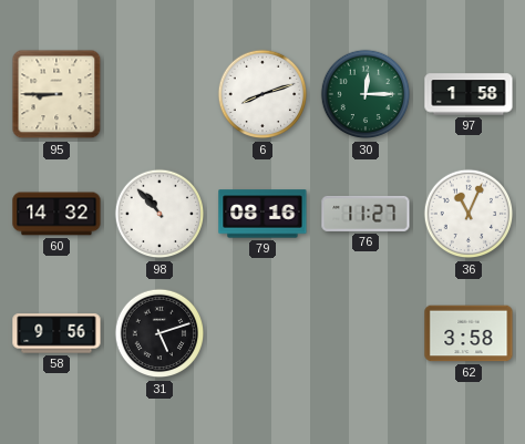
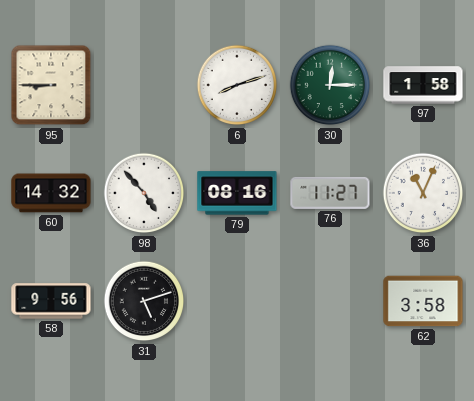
98: 10:53 -> 4:53 (144, 193)
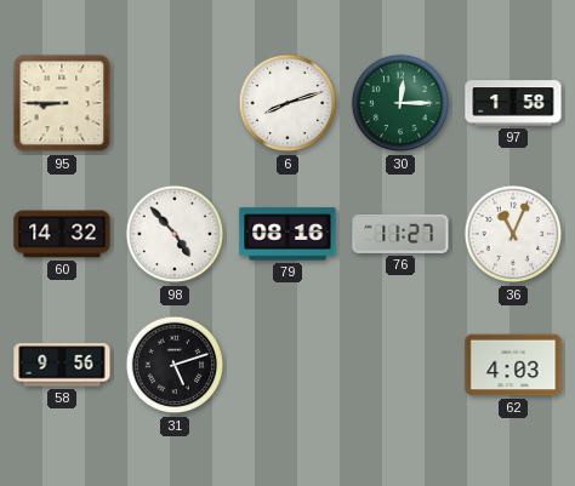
62: 3:58 -> 4:03 (513, 365)
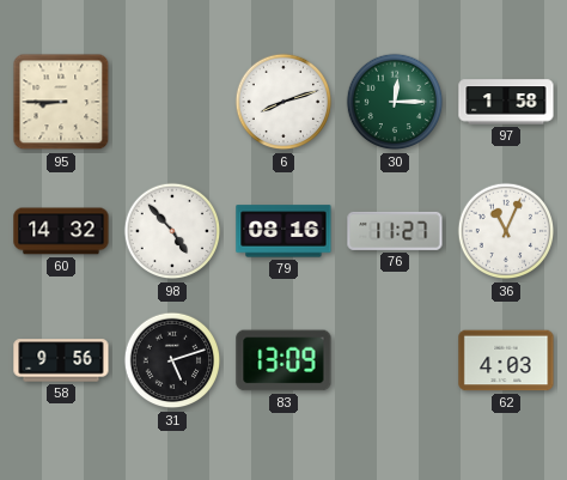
83: none -> 13:09 (283, 360)
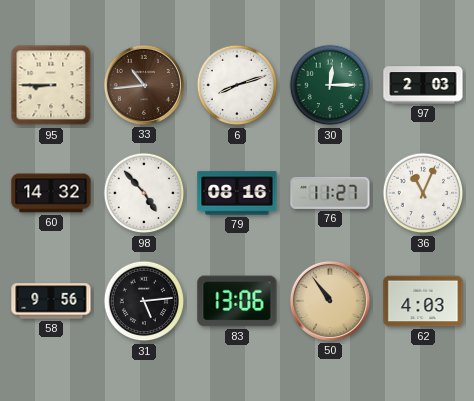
33: none -> 10:44 (144, 85)
97: 1:58 -> 2:03 (423, 85)
31: 5:12 -> 5:14 (144, 301)
83: 13:09 -> 13:06 (237, 301)
50: none -> 10:54 (330, 301)
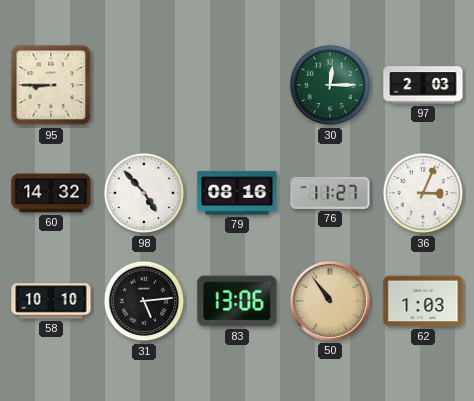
33: 10:44 -> none (144, 85)
6: 8:12 -> none (237, 85)
36: 11:04 -> 3:04 (423, 193)
58: 9:56 -> 10:10 (51, 301)
62: 4:03 -> 1:03 (423, 301)
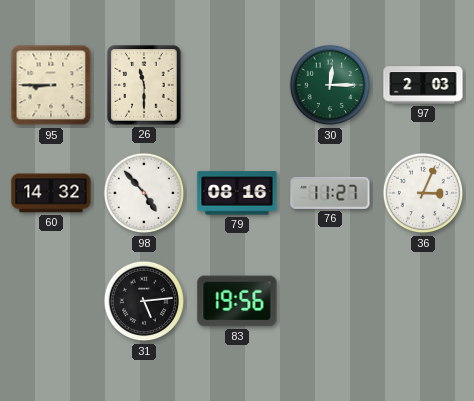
26: none -> 11:30 (144, 85)
58: 10:10 -> none (51, 301)
83: 13:06 -> 19:56 (237, 301)
50: 10:54 -> none (330, 301)
62: 1:03 -> none (423, 301)
